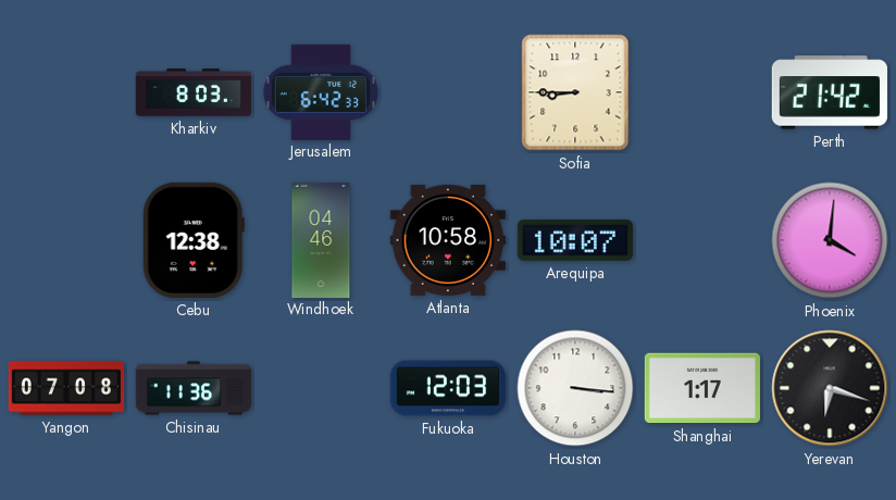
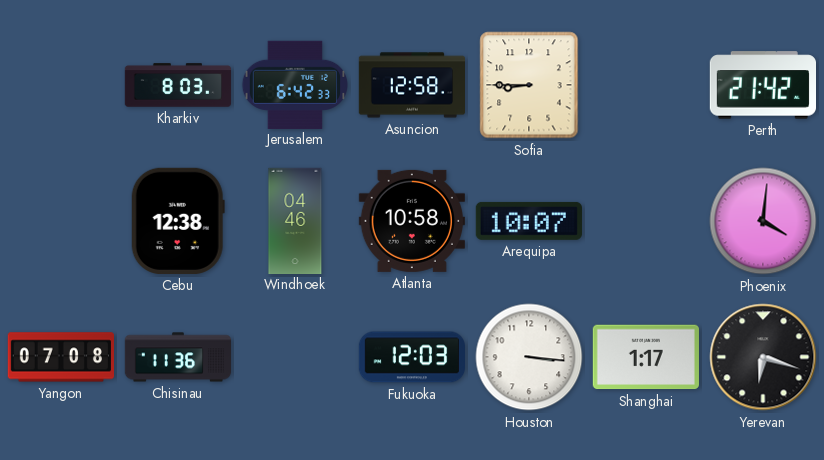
Asuncion: none -> 12:58 (411, 85)
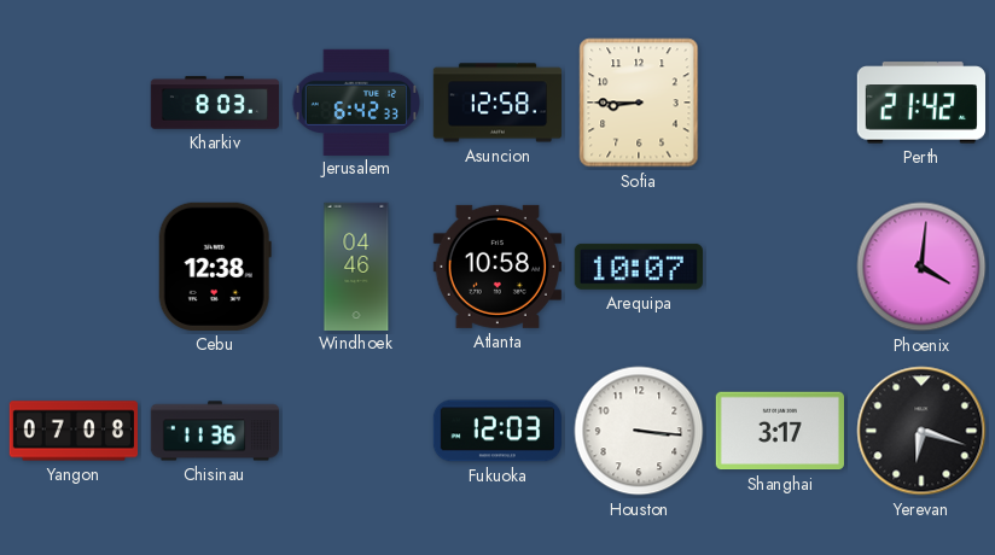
Shanghai: 1:17 -> 3:17 (780, 431)
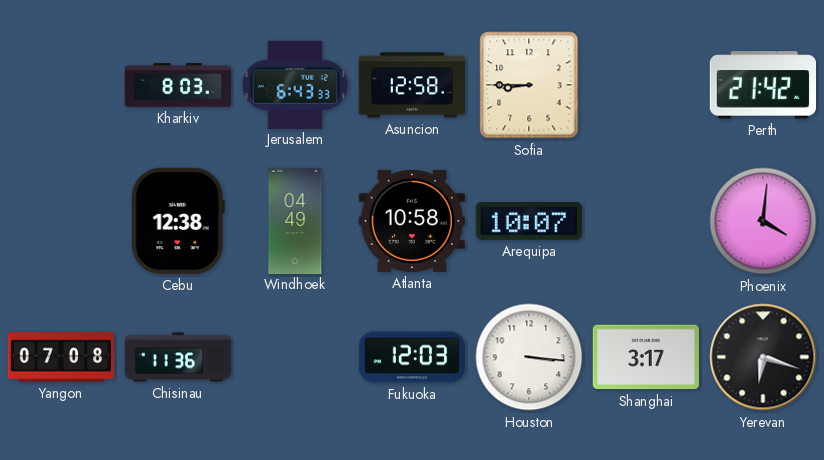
Jerusalem: 6:42 -> 6:43 (295, 84)
Windhoek: 04:46 -> 04:49 (295, 220)
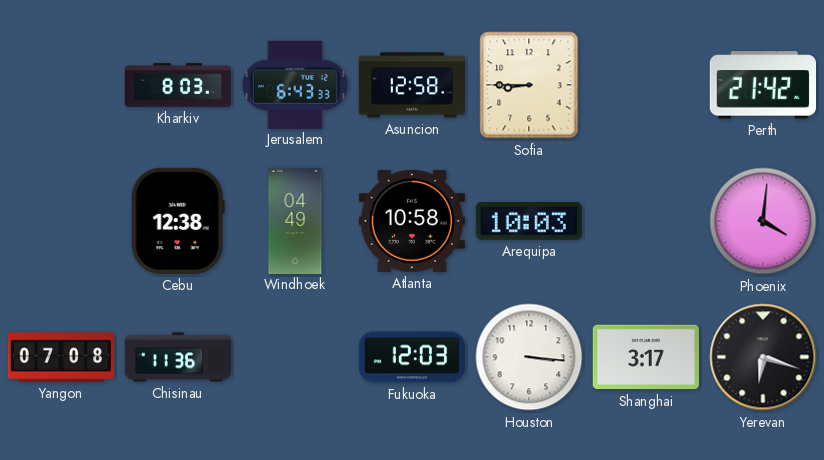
Arequipa: 10:07 -> 10:03 (529, 221)
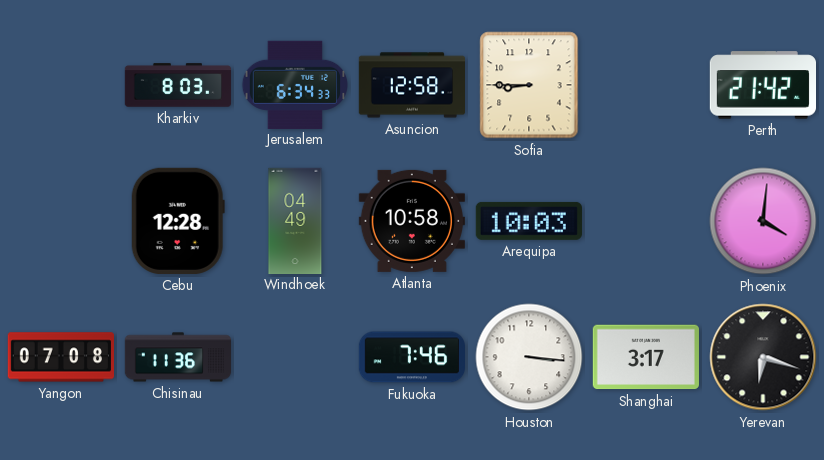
Jerusalem: 6:43 -> 6:34 (295, 84)
Cebu: 12:38 -> 12:28 (178, 221)
Fukuoka: 12:03 -> 7:46 (411, 357)
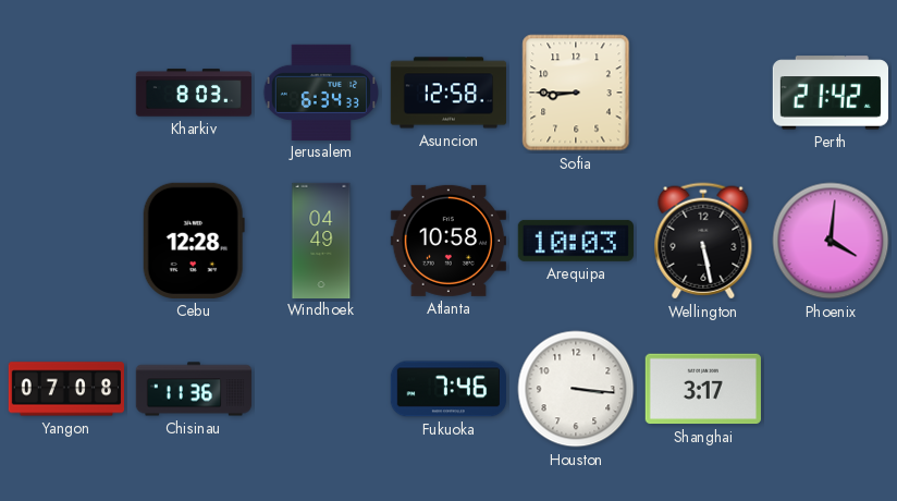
Wellington: none -> 5:28 (703, 241)
Yerevan: 6:18 -> none (763, 357)
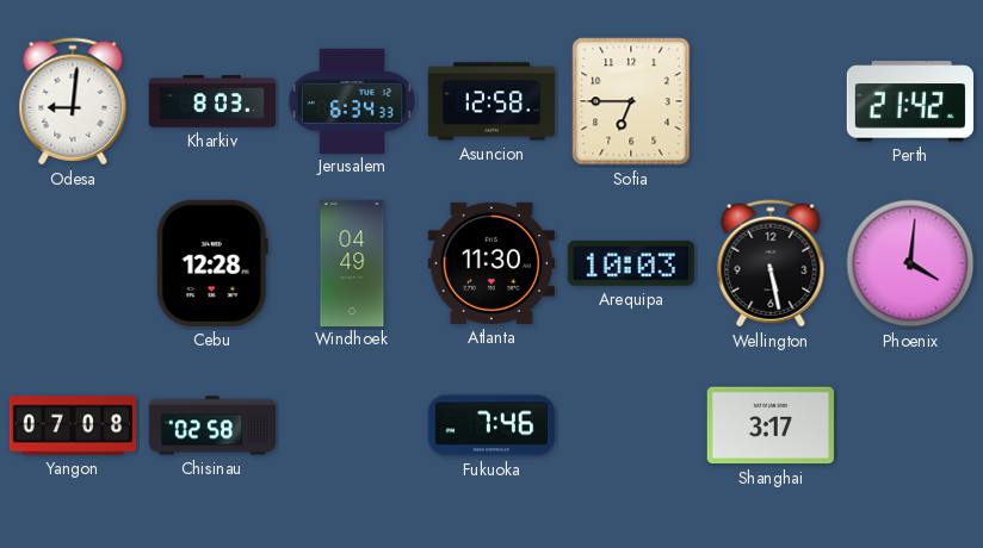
Odesa: none -> 9:01 (73, 101)
Sofia: 8:45 -> 6:45 (631, 101)
Atlanta: 10:58 -> 11:30 (491, 263)
Chisinau: 11:36 -> 02:58 (212, 425)
Houston: 3:16 -> none (576, 389)
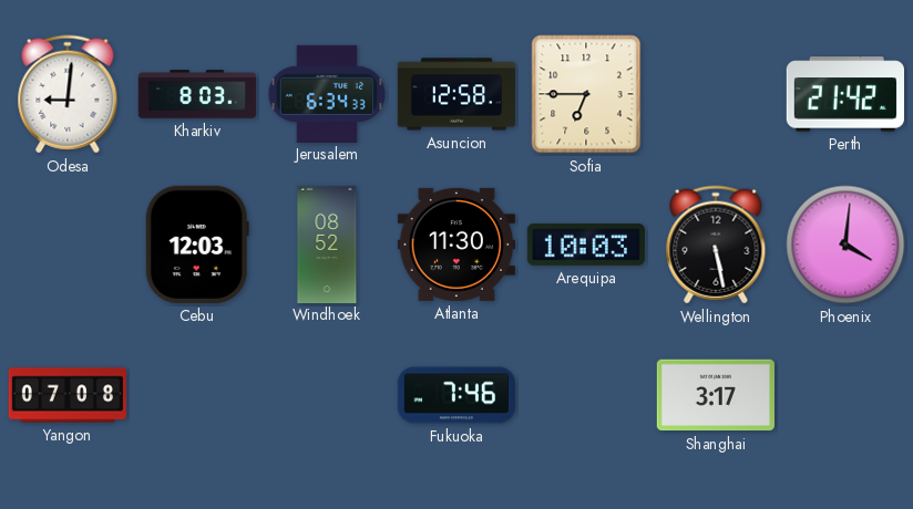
Cebu: 12:28 -> 12:03 (197, 245)
Windhoek: 04:49 -> 08:52 (327, 243)
Chisinau: 02:58 -> none (212, 425)
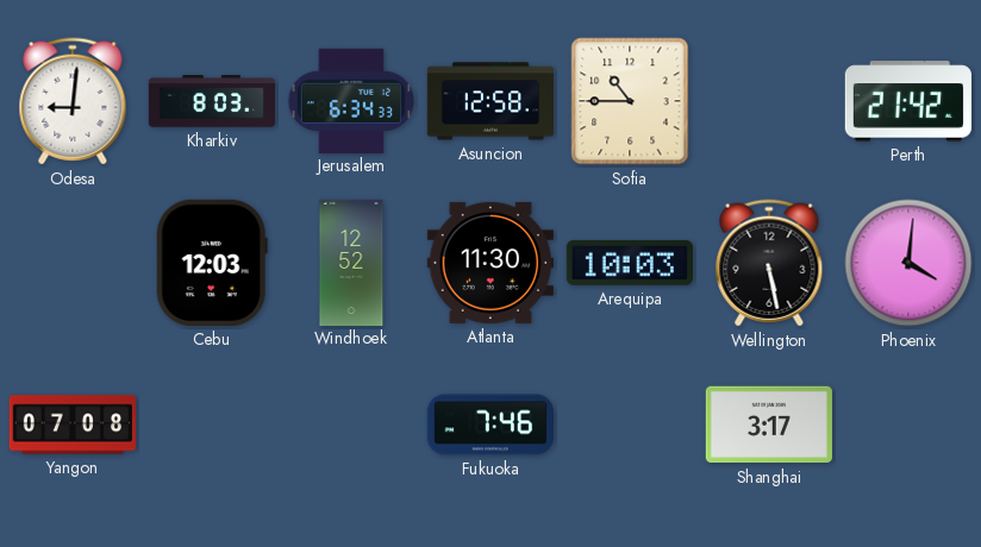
Sofia: 6:45 -> 10:45 (630, 101)
Windhoek: 08:52 -> 12:52 (351, 262)
